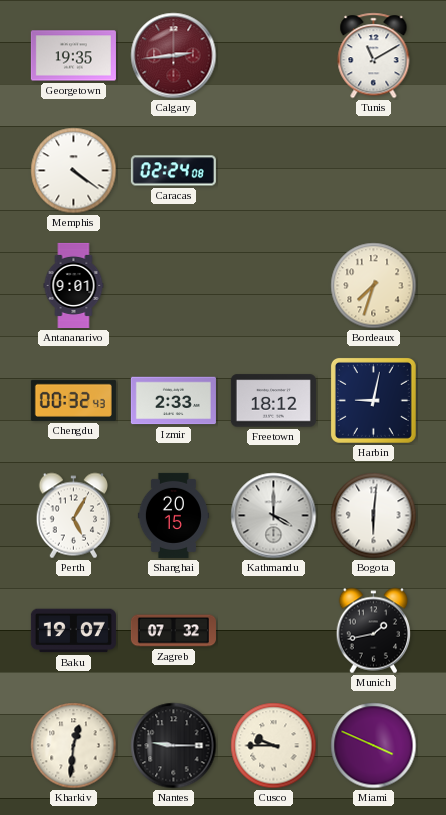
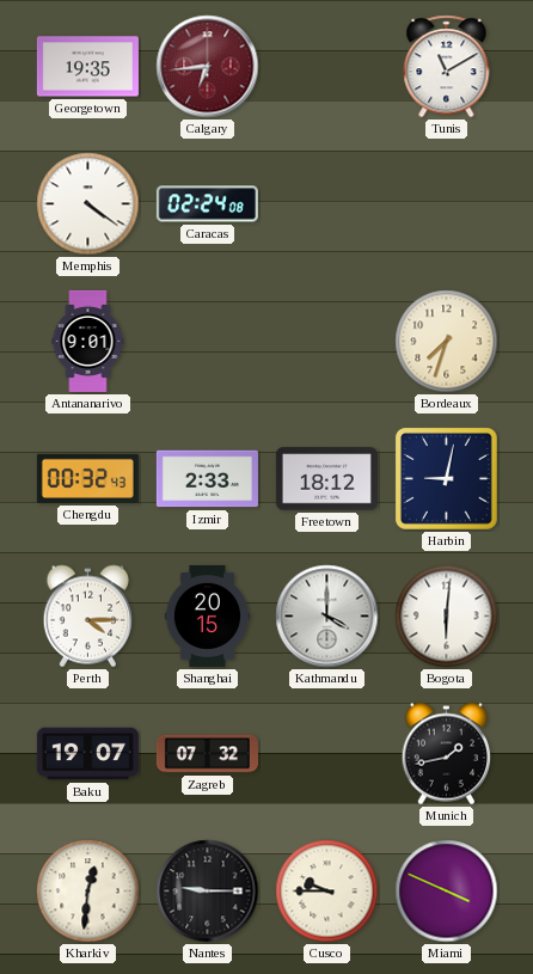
Calgary: 2:44 -> 6:44 (208, 67)
Perth: 5:05 -> 4:15 (88, 617)
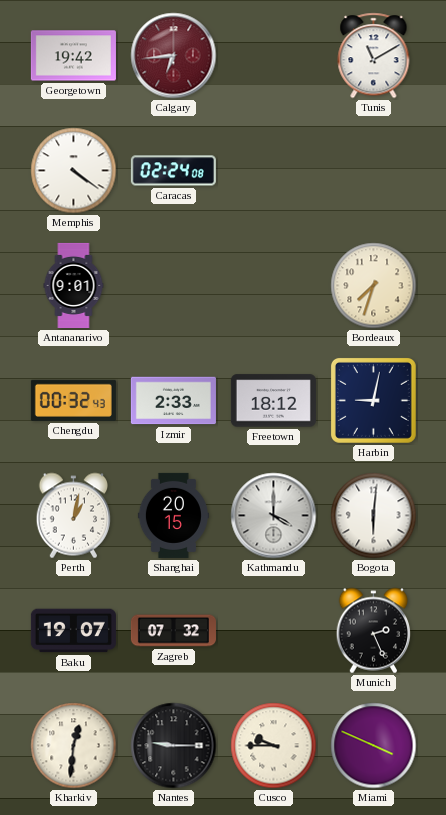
Georgetown: 19:35 -> 19:42 (73, 56)
Perth: 4:15 -> 1:02 (74, 516)
Munich: 1:43 -> 2:26 (374, 631)
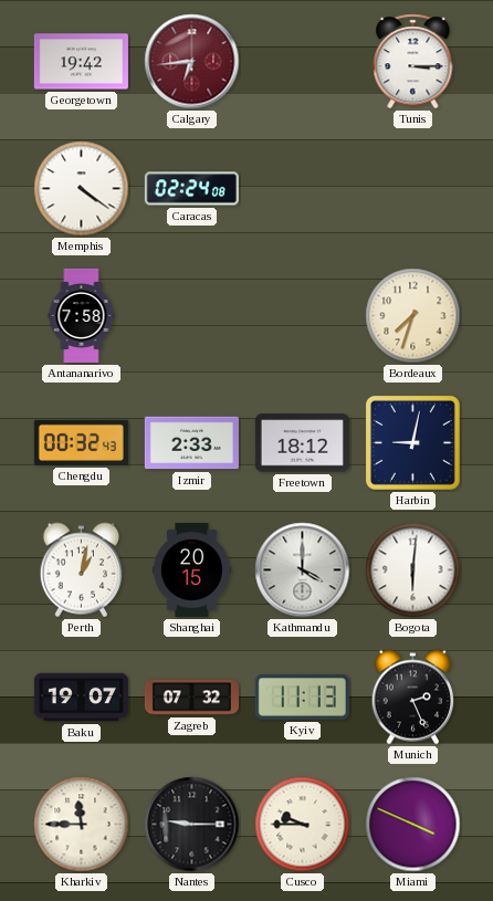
Tunis: 11:10 -> 3:15 (413, 62)
Antananarivo: 9:01 -> 7:58 (82, 315)
Kyiv: none -> 11:13 (302, 698)
Kharkiv: 12:31 -> 11:45 (82, 825)
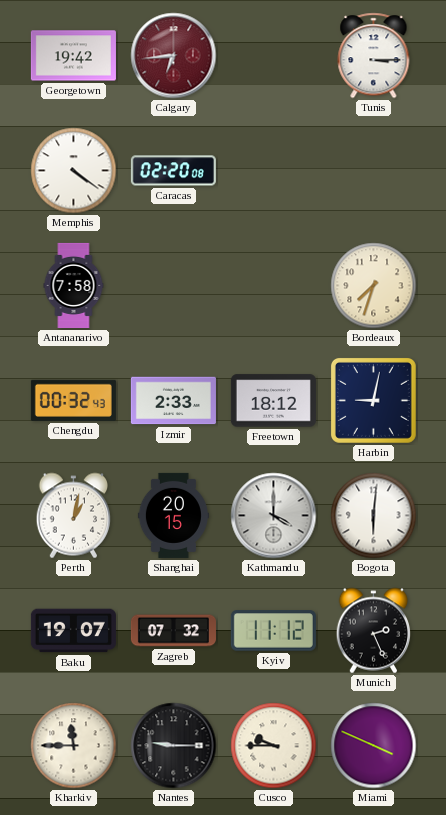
Caracas: 02:24 -> 02:20 (173, 171)
Kyiv: 11:13 -> 11:12 (273, 631)
